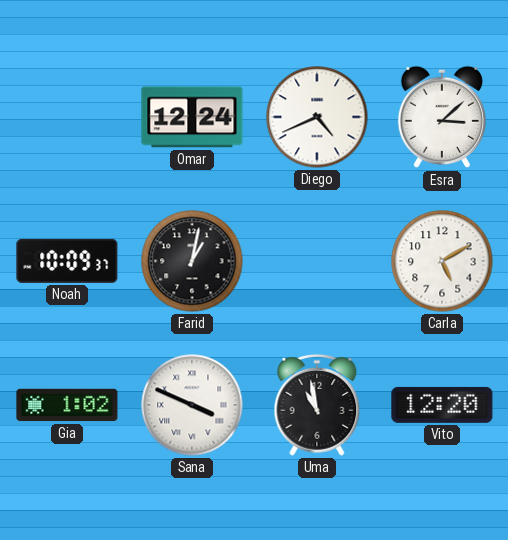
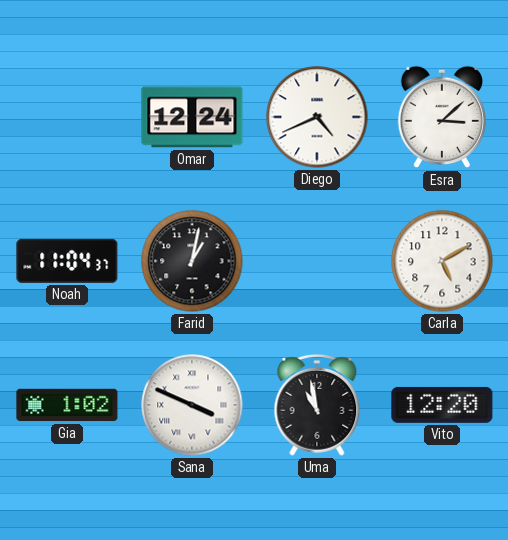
Noah: 10:09 -> 11:04 (67, 261)
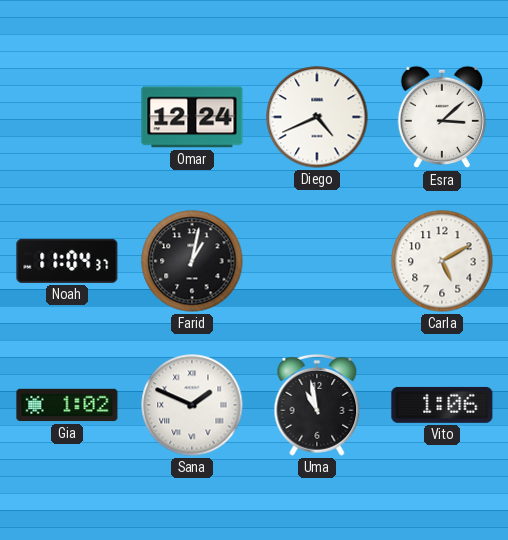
Sana: 3:49 -> 1:49 (192, 405)
Vito: 12:20 -> 1:06 (442, 405)
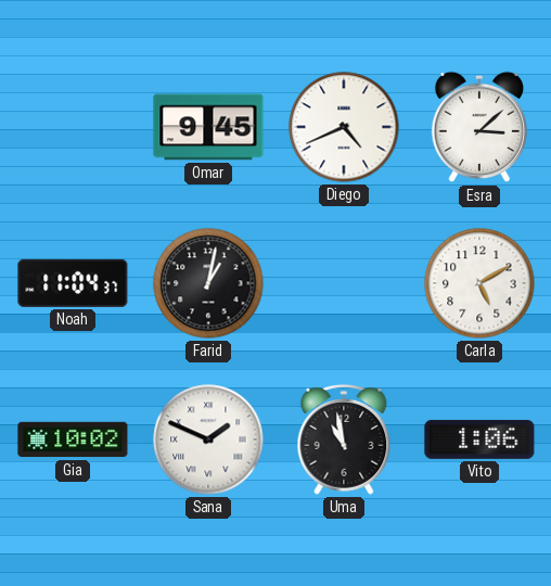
Omar: 12:24 -> 9:45 (208, 127)
Gia: 1:02 -> 10:02 (73, 439)
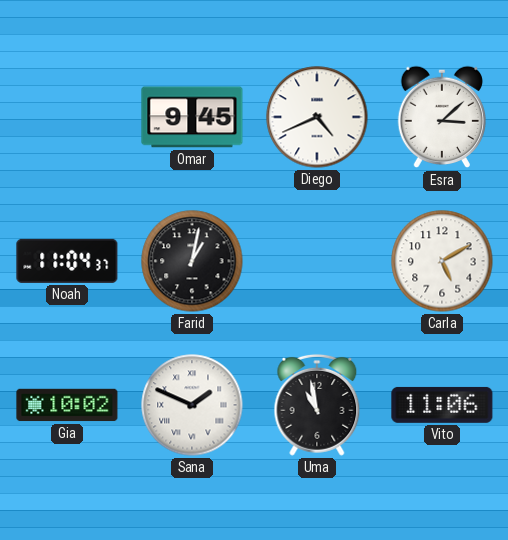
Vito: 1:06 -> 11:06 (442, 405)
